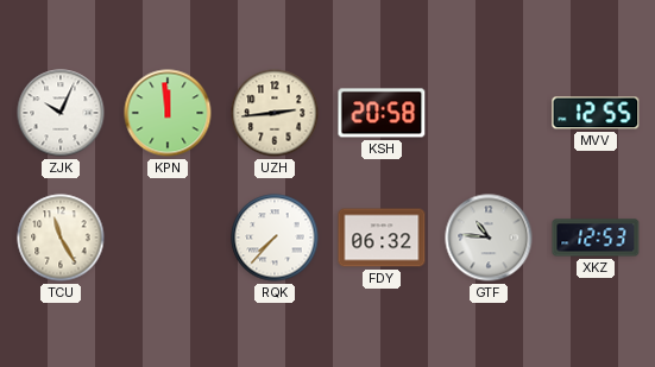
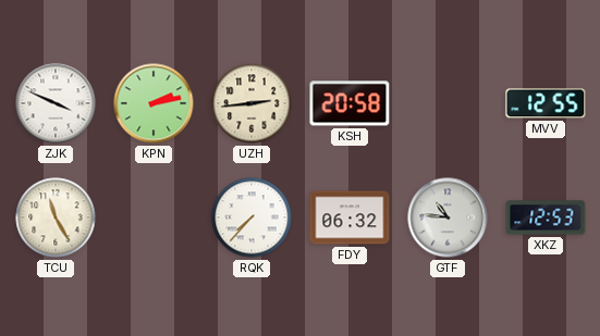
ZJK: 10:04 -> 3:49 (56, 103)
KPN: 11:59 -> 2:13 (154, 103)
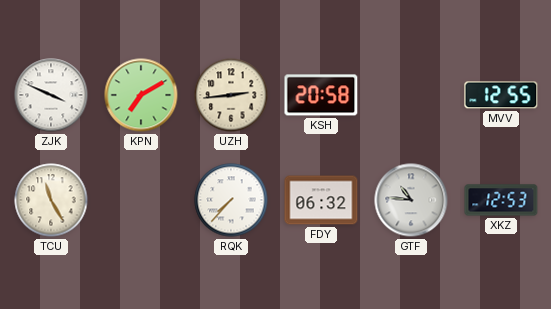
KPN: 2:13 -> 7:10 (141, 95)
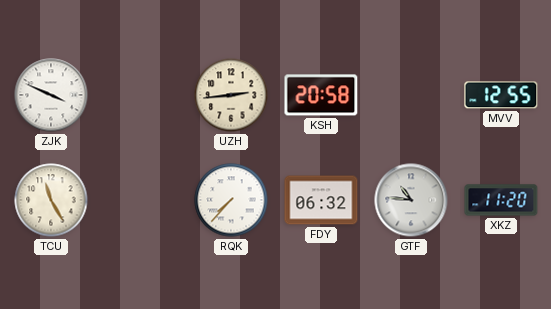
KPN: 7:10 -> none (141, 95)
XKZ: 12:53 -> 11:20 (501, 200)
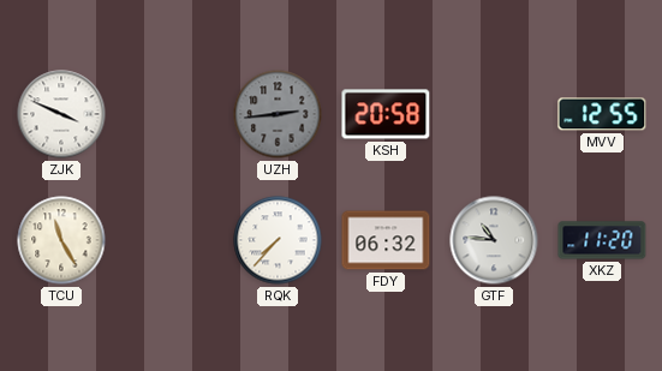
UZH dial: cream -> grey (278, 114)
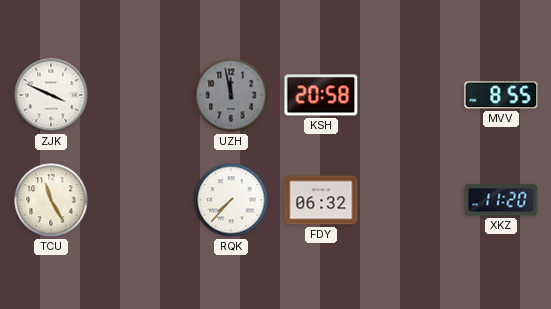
UZH: 2:44 -> 11:58 (231, 95)
MVV: 12:55 -> 8:55 (501, 95)
GTF: 10:46 -> none (494, 240)
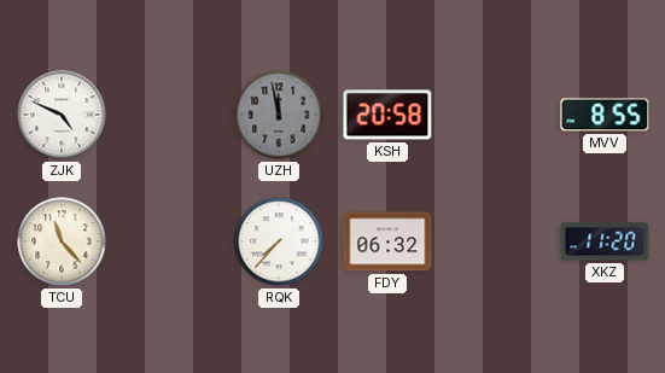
ZJK: 3:49 -> 4:49 (62, 115)
TCU: 11:25 -> 11:23 (62, 241)
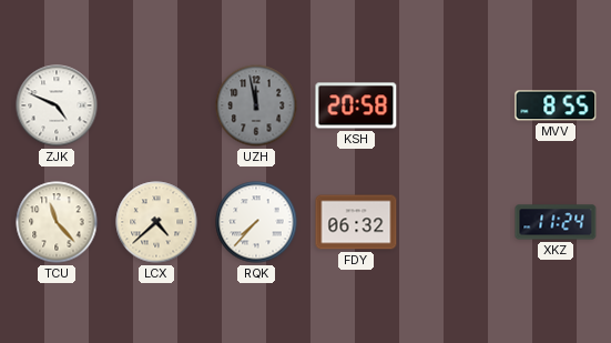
LCX: none -> 4:38 (156, 222)
XKZ: 11:20 -> 11:24 (556, 222)
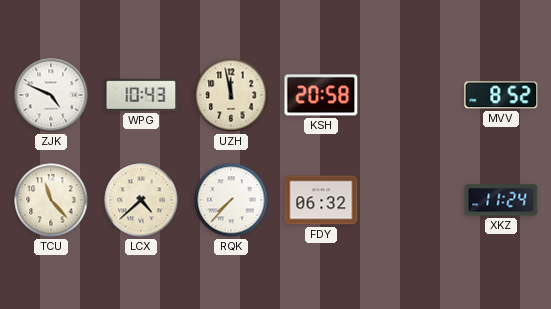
WPG: none -> 10:43 (141, 95)
UZH dial: grey -> cream (231, 95)
MVV: 8:55 -> 8:52 (501, 95)
